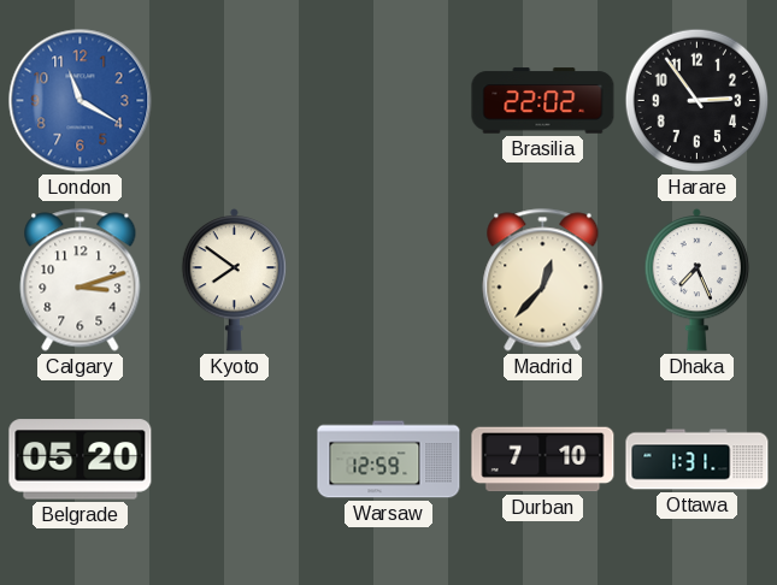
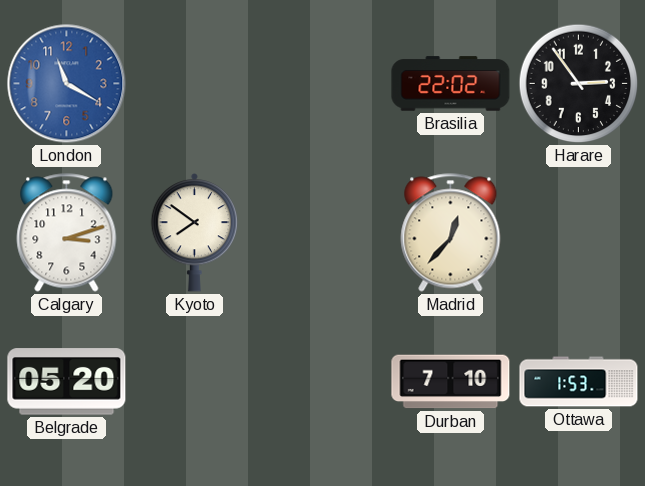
Dhaka: 7:26 -> none (697, 279)
Warsaw: 12:59 -> none (389, 460)
Ottawa: 1:31 -> 1:53 (579, 382)
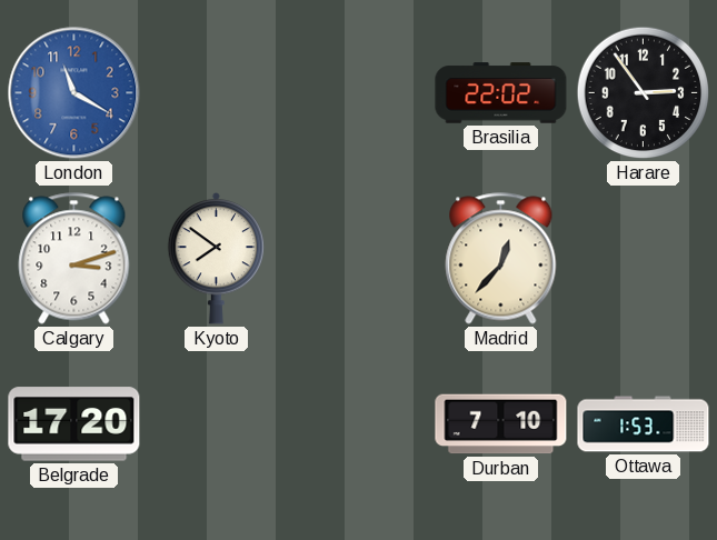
Belgrade: 05:20 -> 17:20 (74, 424)
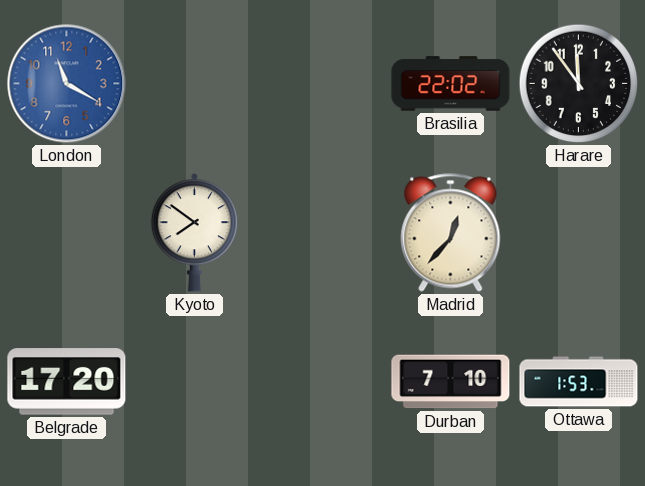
Harare: 2:54 -> 11:54 (579, 84)
Calgary: 3:12 -> none (74, 259)
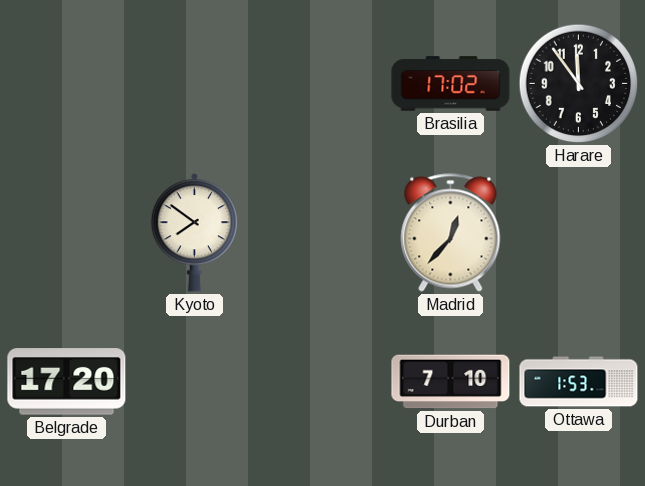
London: 11:20 -> none (67, 84)
Brasilia: 22:02 -> 17:02 (451, 84)
